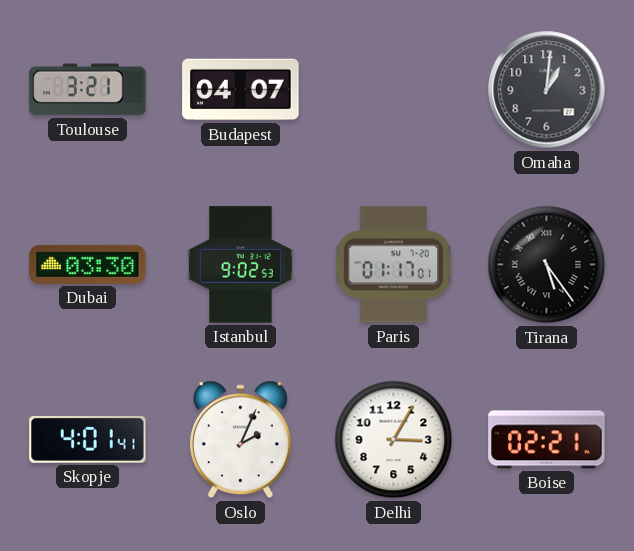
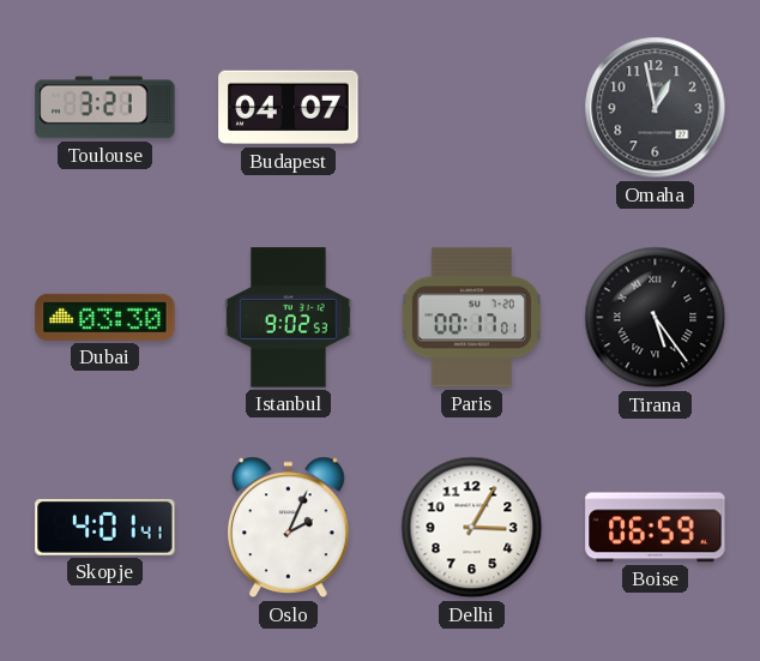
Omaha: 1:01 -> 12:58 (656, 108)
Paris: 01:17 -> 00:17 (471, 318)
Boise: 02:21 -> 06:59 (656, 528)
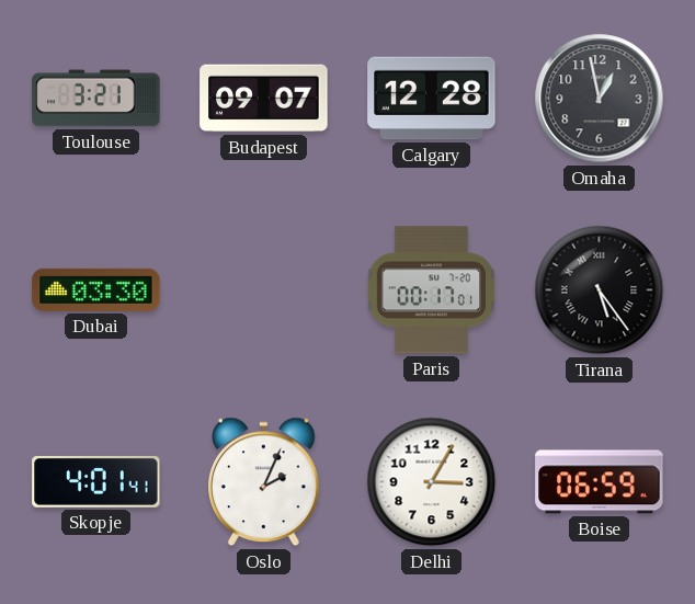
Budapest: 04:07 -> 09:07 (264, 99)
Calgary: none -> 12:28 (432, 99)
Istanbul: 9:02 -> none (288, 318)
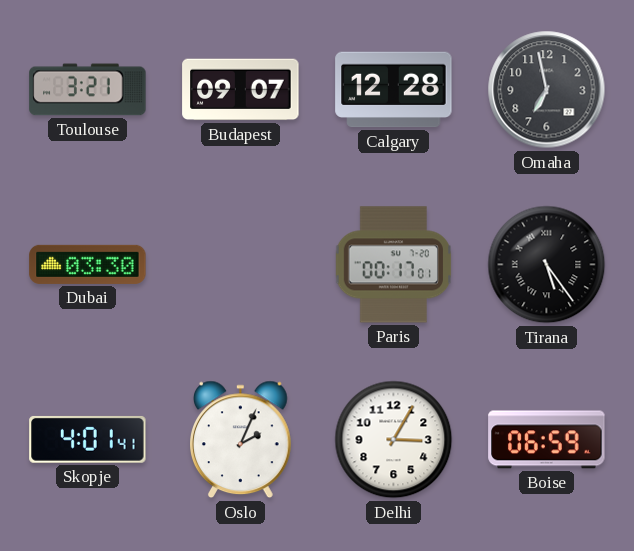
Omaha: 12:58 -> 6:58 (547, 90)
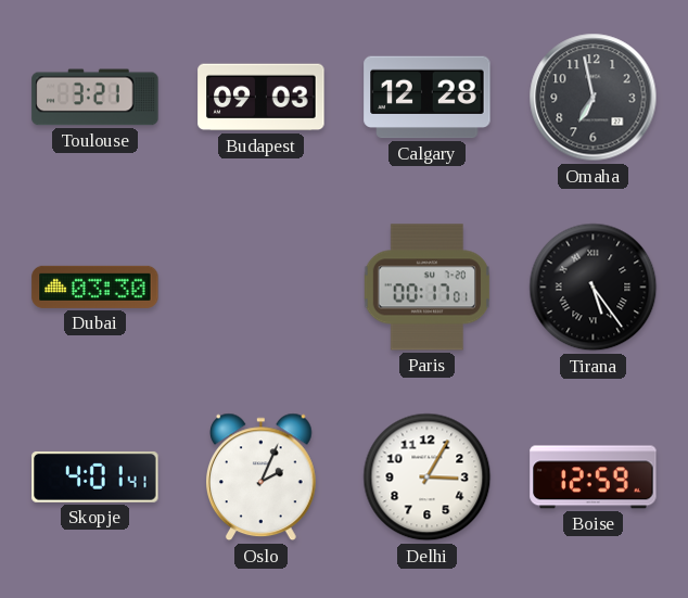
Budapest: 09:07 -> 09:03 (262, 98)
Boise: 06:59 -> 12:59 (594, 478)
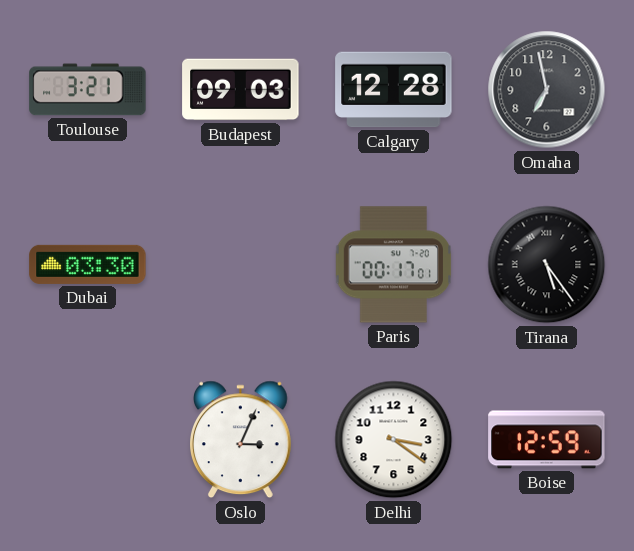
Skopje: 4:01 -> none (95, 476)
Oslo: 2:04 -> 3:04 (241, 440)
Delhi: 3:05 -> 3:21 (394, 440)
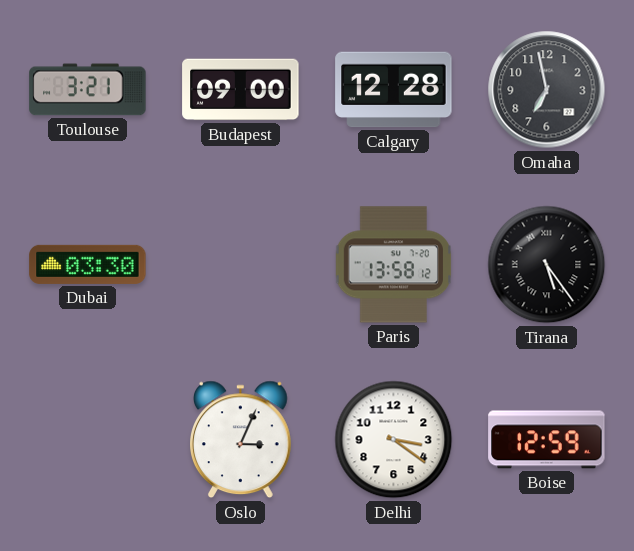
Budapest: 09:03 -> 09:00 (241, 90)
Paris: 00:17 -> 13:58 (393, 265)
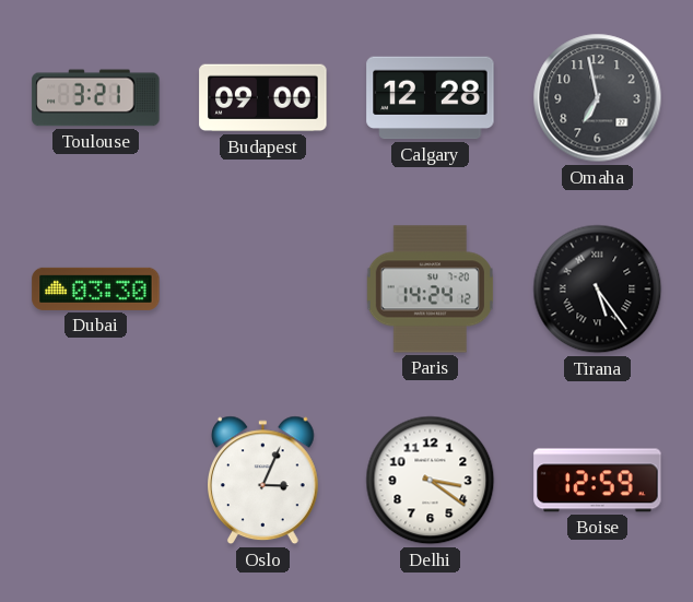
Paris: 13:58 -> 14:24 (430, 290)
